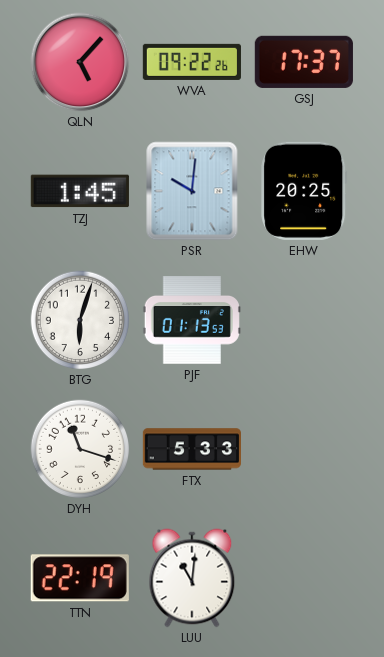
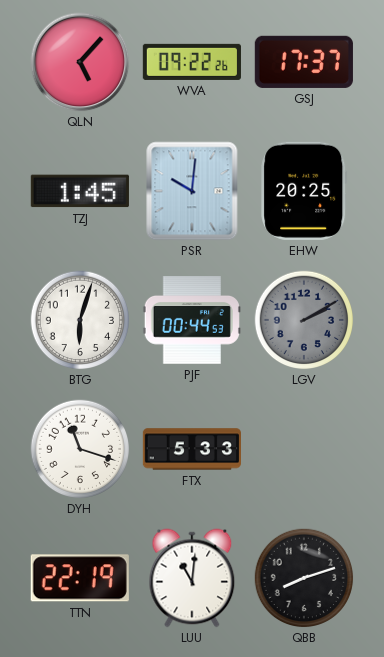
PJF: 01:13 -> 00:44 (192, 320)
LGV: none -> 2:10 (304, 320)
QBB: none -> 8:12 (304, 578)
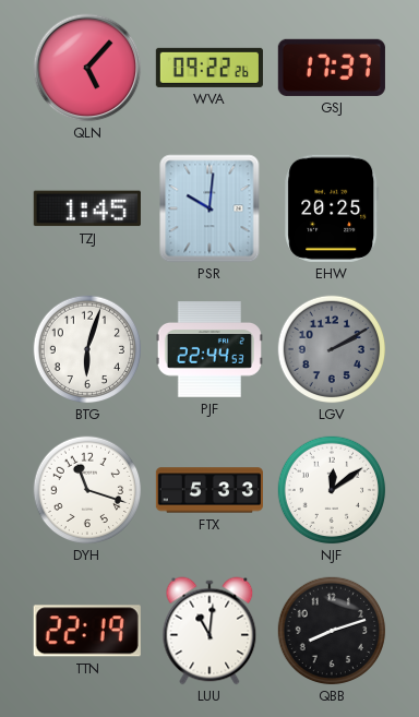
PJF: 00:44 -> 22:44 (209, 349)
NJF: none -> 12:09 (332, 490)
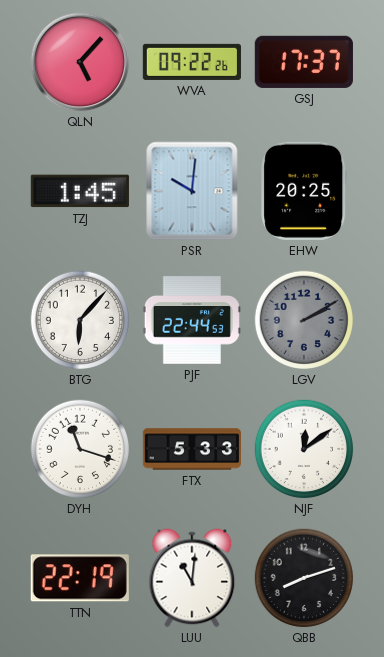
BTG: 6:03 -> 6:07 (80, 320)
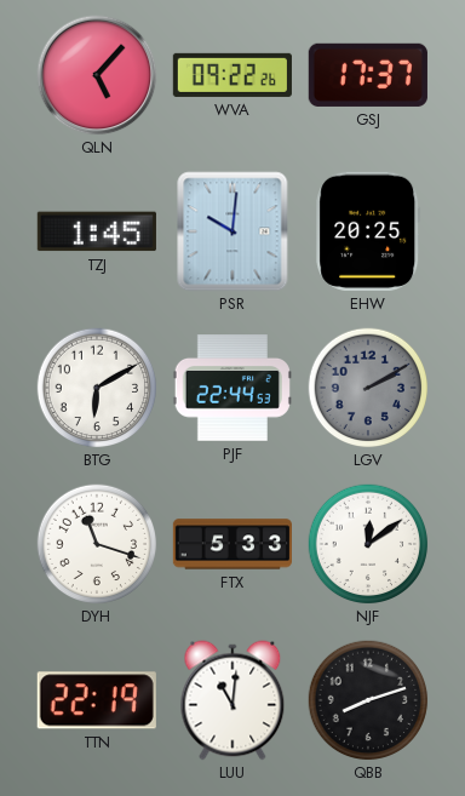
BTG: 6:07 -> 6:10 (97, 388)
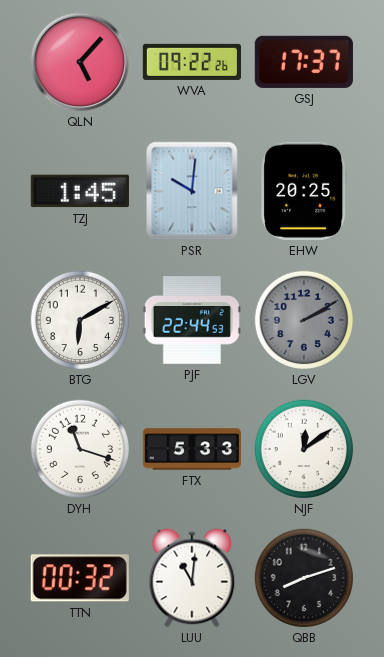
TTN: 22:19 -> 00:32 (80, 578)
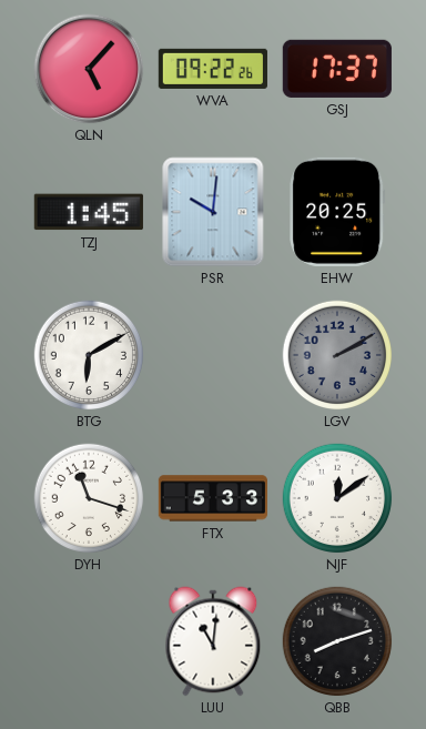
PJF: 22:44 -> none (192, 320)
TTN: 00:32 -> none (80, 578)
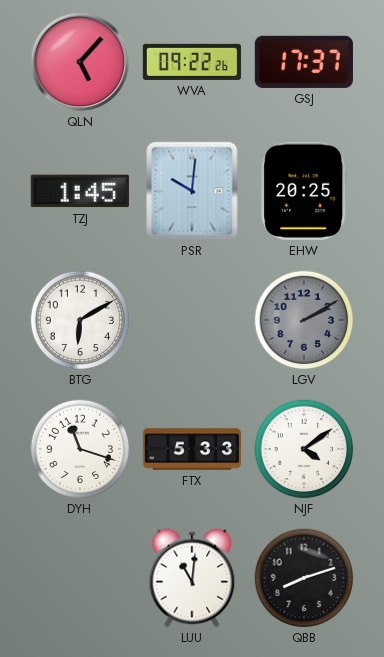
NJF: 12:09 -> 4:09 (304, 449)
